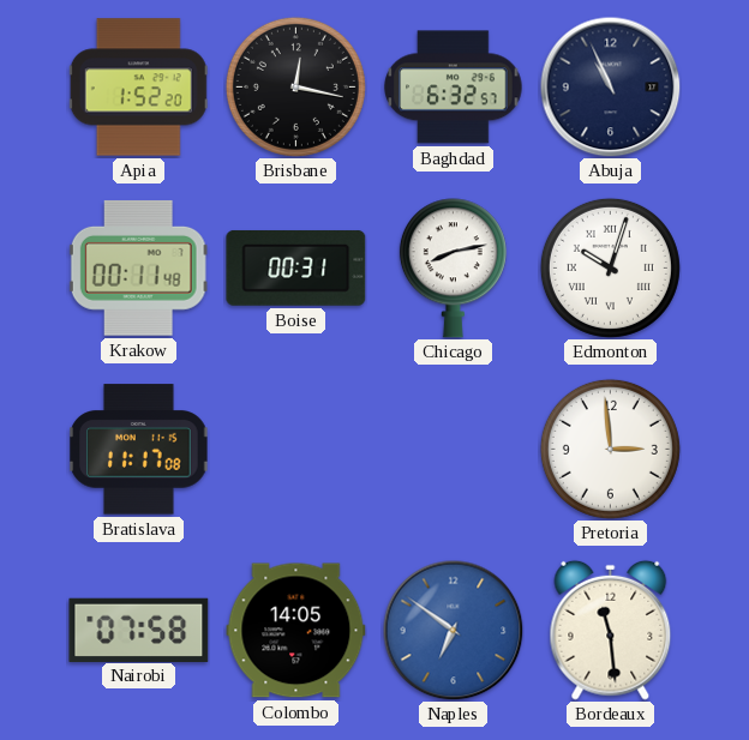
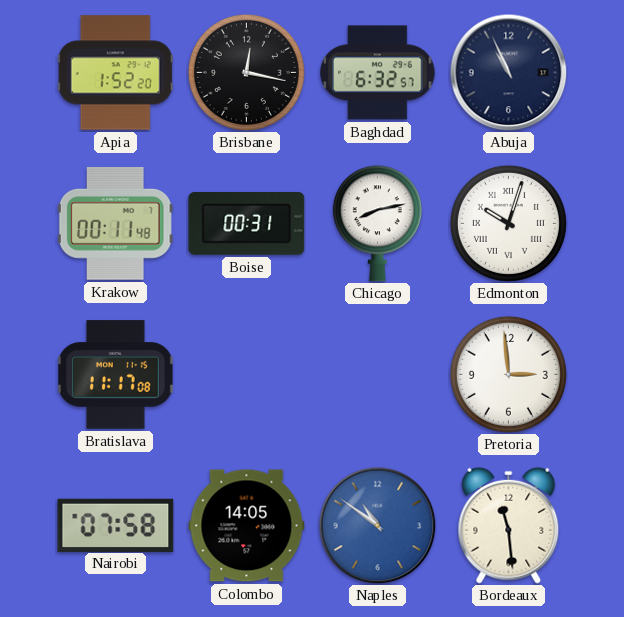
Naples: 6:51 -> 10:51 (377, 525)
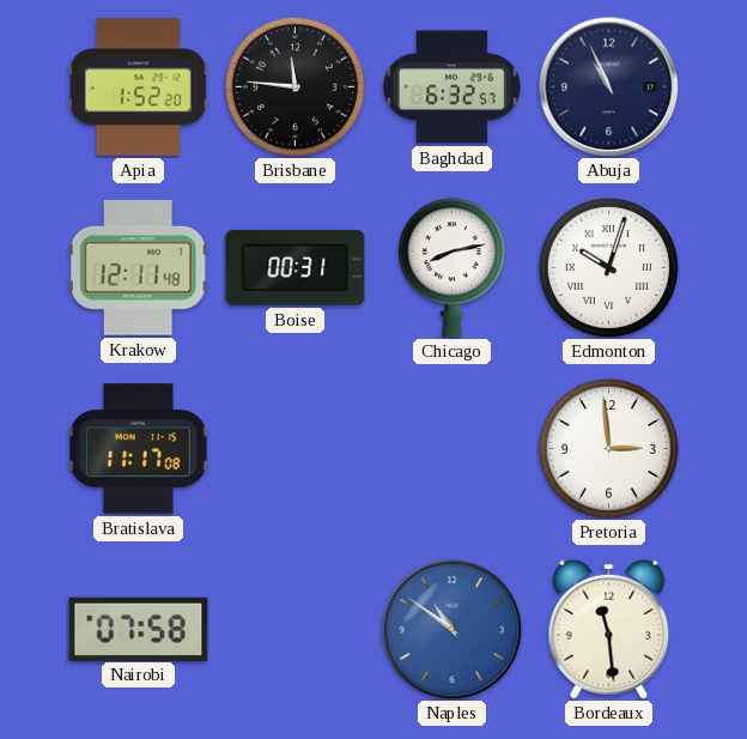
Brisbane: 12:17 -> 11:46 (294, 86)
Krakow: 00:11 -> 12:11 (138, 267)
Colombo: 14:05 -> none (247, 526)
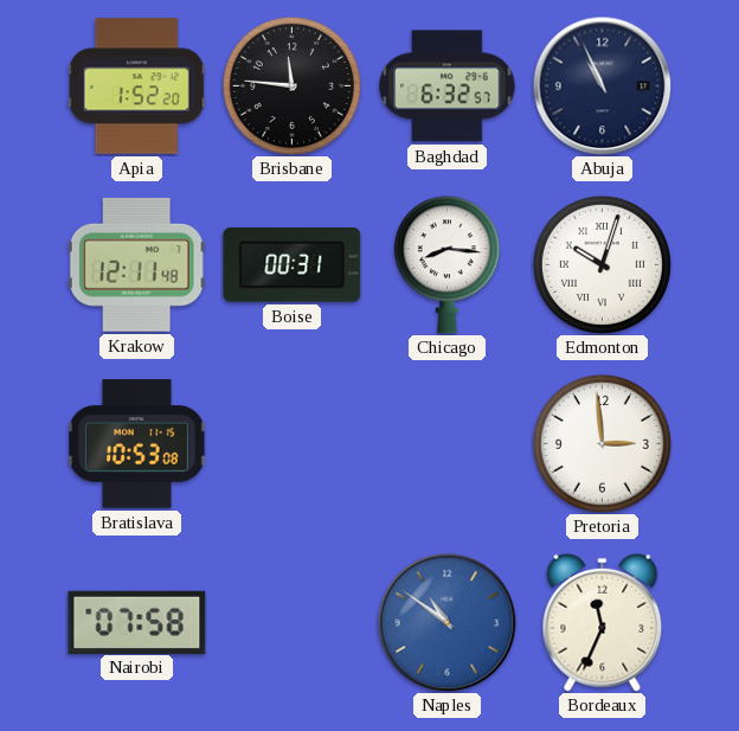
Chicago: 8:13 -> 8:16 (446, 265)
Bratislava: 11:17 -> 10:53 (137, 444)
Bordeaux: 11:29 -> 11:34 (603, 622)
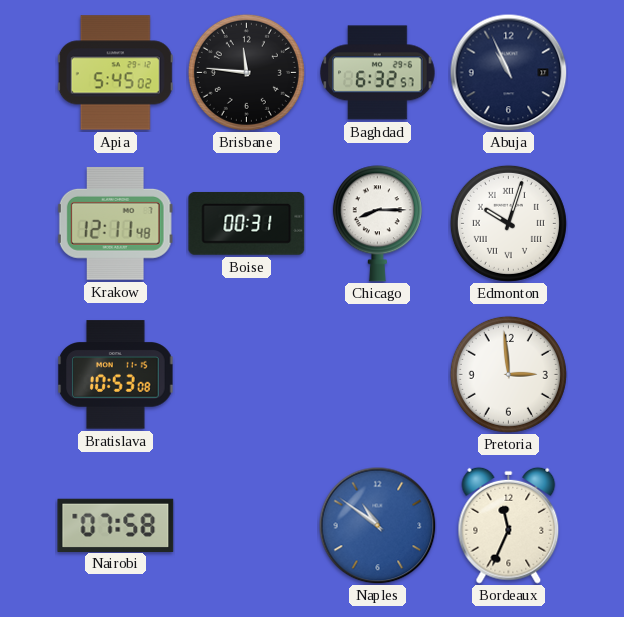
Apia: 1:52 -> 5:45 (115, 73)
Chicago: 8:16 -> 8:15 (377, 224)
